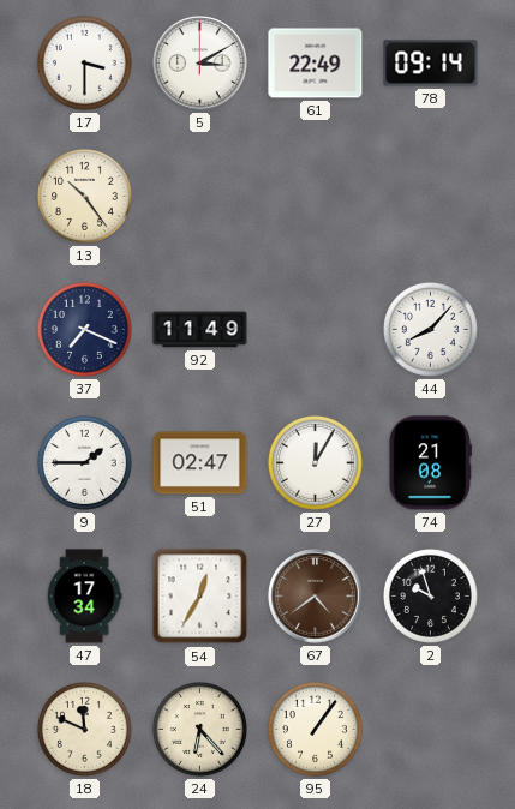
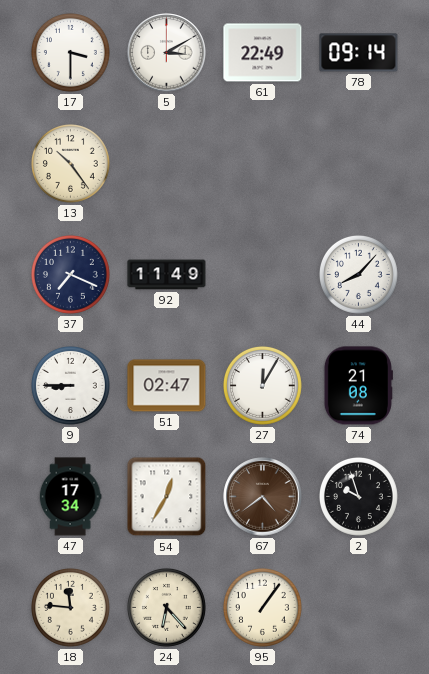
9: 1:45 -> 8:45 (70, 385)
18: 11:49 -> 11:46 (70, 607)
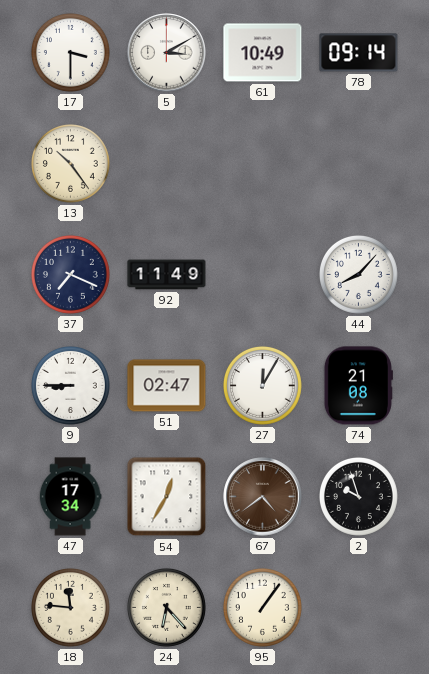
61: 22:49 -> 10:49 (263, 53)
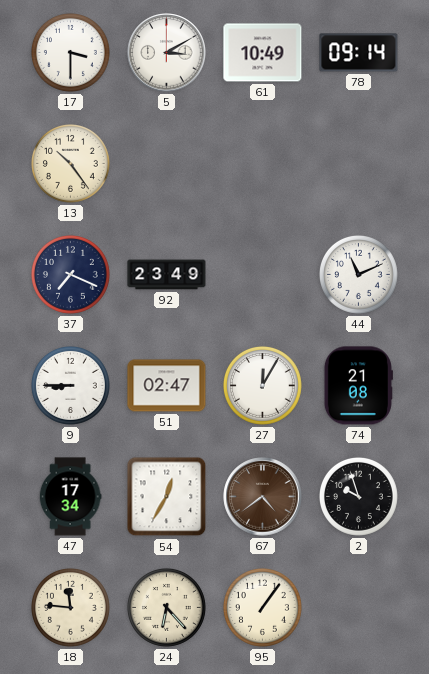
92: 11:49 -> 23:49 (167, 275)
44: 8:07 -> 11:11 (358, 274)
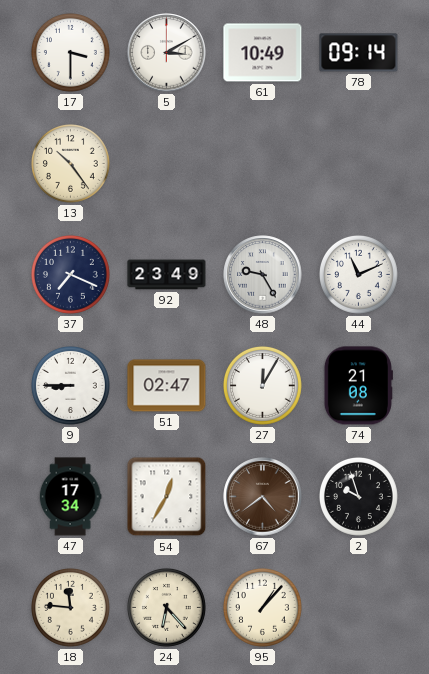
48: none -> 9:25 (263, 275)
95: 1:06 -> 1:07 (262, 607)
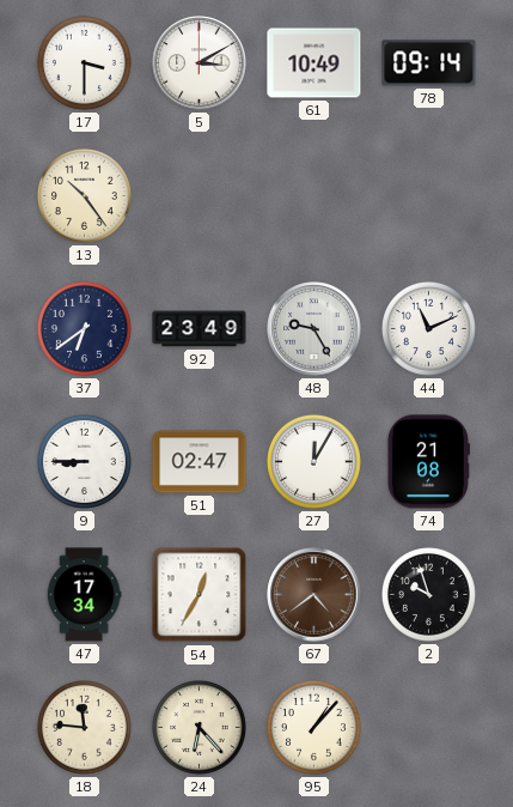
37: 7:19 -> 6:39 (84, 328)
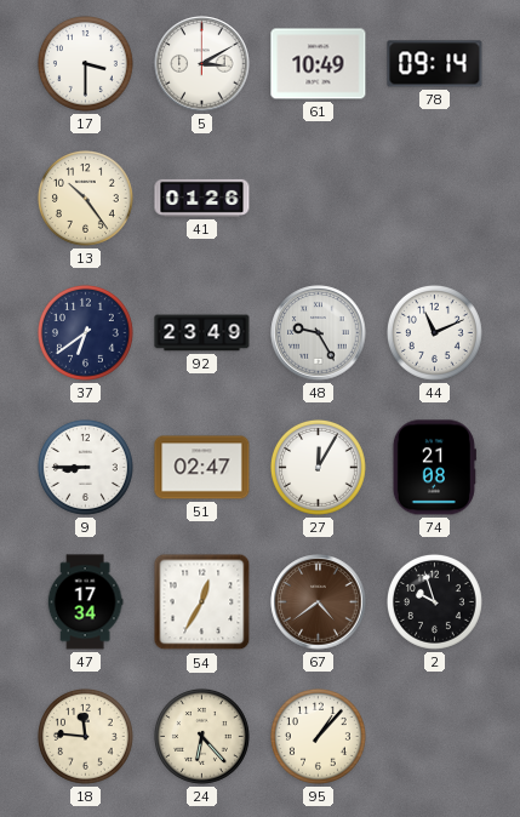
41: none -> 01:26 (202, 198)
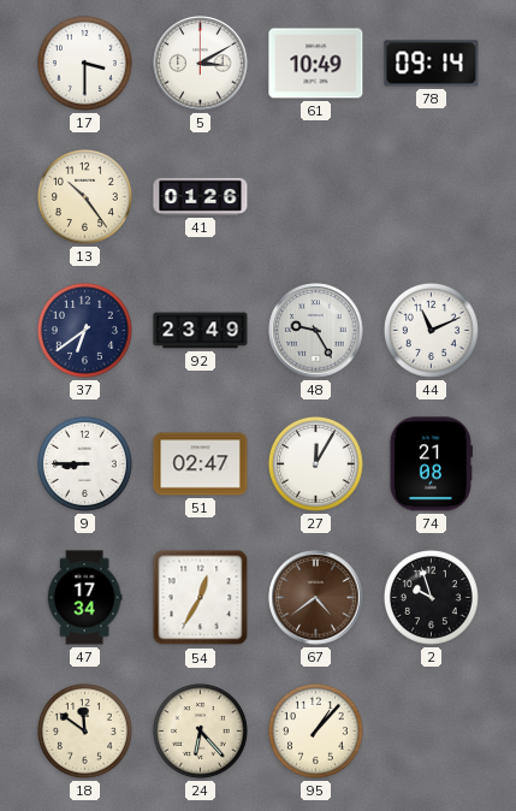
18: 11:46 -> 11:51 (84, 730)
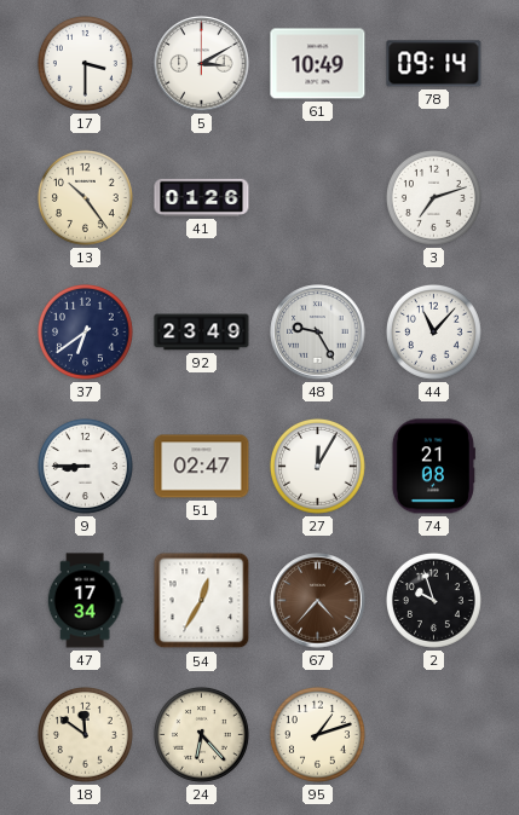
3: none -> 7:12 (433, 197)
44: 11:11 -> 11:07 (433, 331)
67: 4:39 -> 4:37 (318, 601)
95: 1:07 -> 1:12 (317, 734)
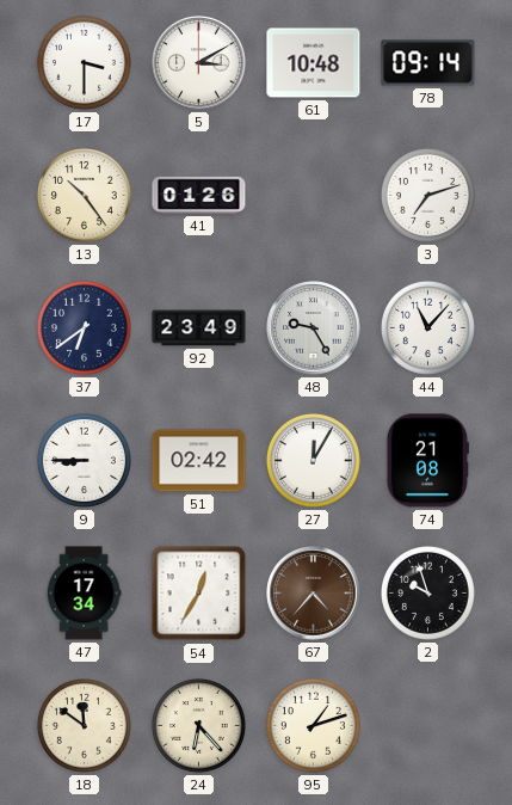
61: 10:49 -> 10:48 (314, 63)
51: 02:47 -> 02:42 (199, 461)
